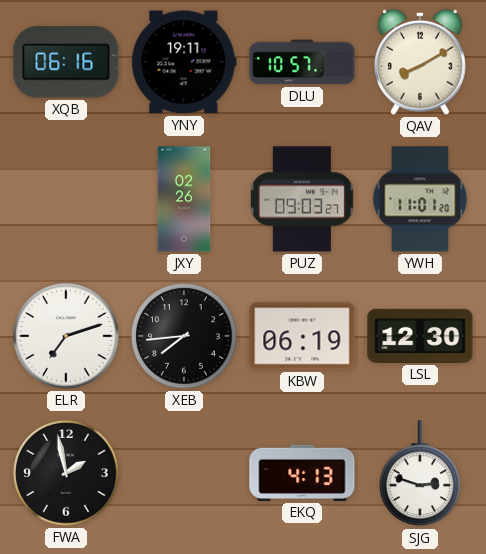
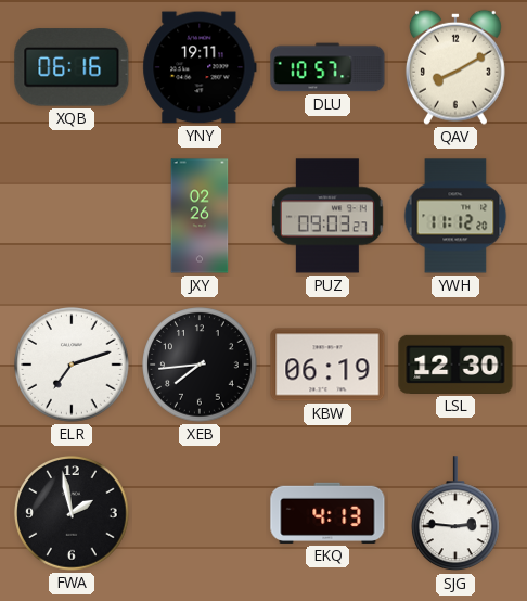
YWH: 11:01 -> 11:12 (455, 216)
SJG: 2:48 -> 2:46 (457, 514)
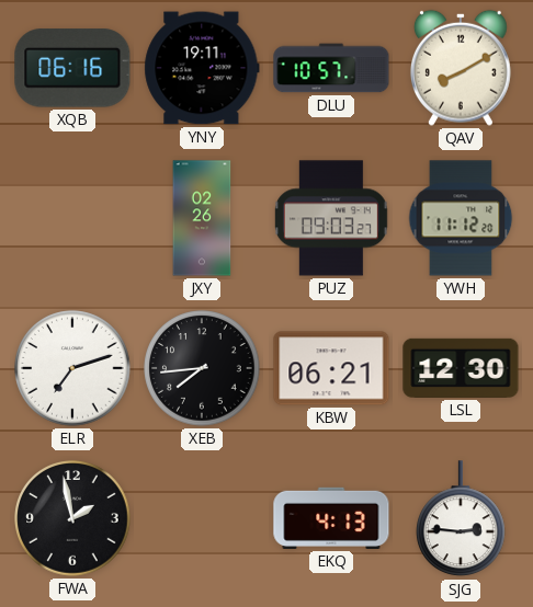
KBW: 06:19 -> 06:21 (331, 368)
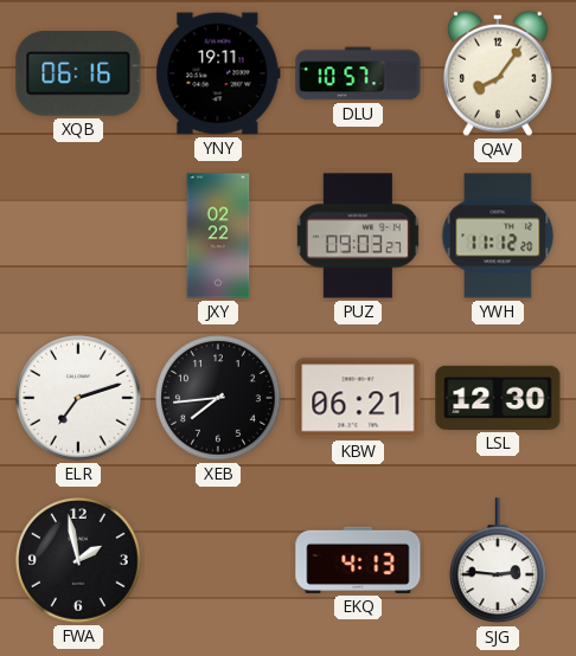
QAV: 8:10 -> 8:06 (498, 73)
JXY: 02:26 -> 02:22 (218, 236)
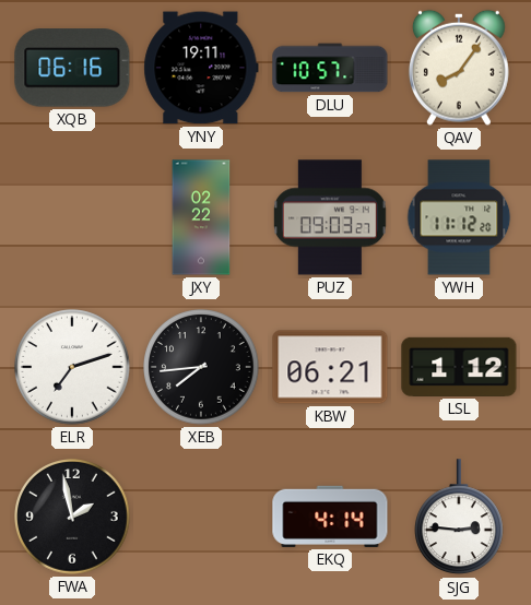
LSL: 12:30 -> 1:12 (459, 367)
EKQ: 4:13 -> 4:14 (330, 517)
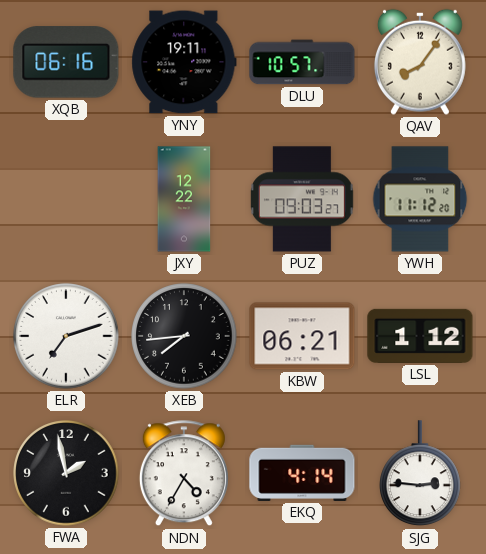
JXY: 02:22 -> 12:22 (184, 199)
NDN: none -> 4:35 (184, 474)
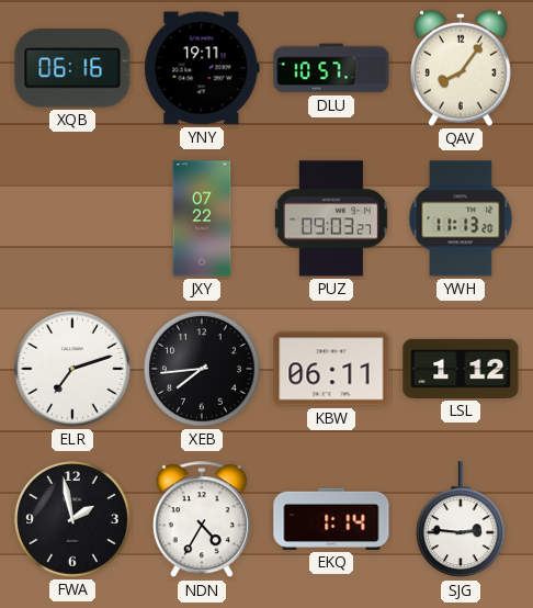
JXY: 12:22 -> 07:22 (202, 218)
YWH: 11:12 -> 11:13 (461, 218)
KBW: 06:21 -> 06:11 (331, 369)
EKQ: 4:14 -> 1:14 (331, 519)
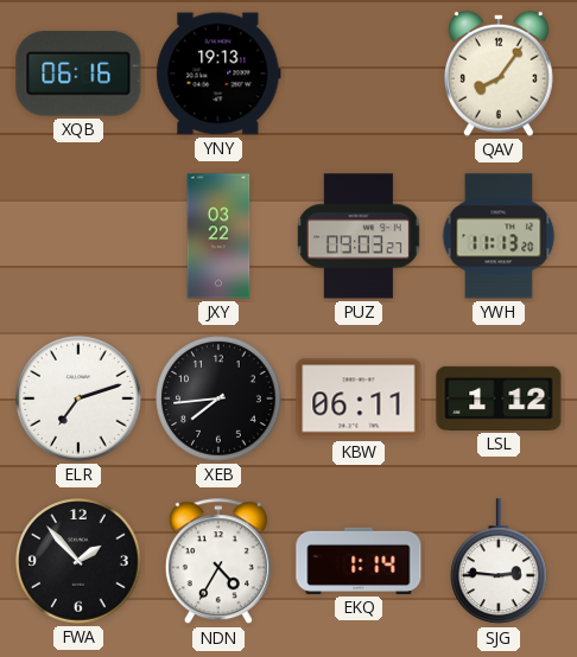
YNY: 19:11 -> 19:13 (218, 74)
DLU: 10:57 -> none (331, 68)
JXY: 07:22 -> 03:22 (218, 236)
FWA: 1:58 -> 1:53 (78, 561)
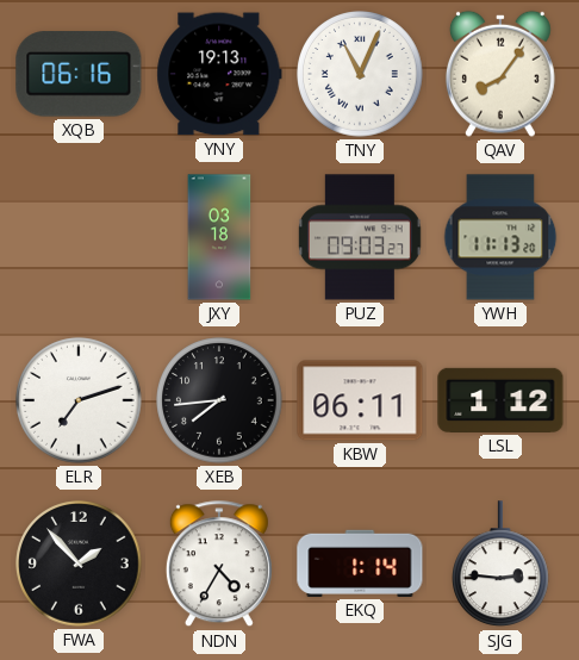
TNY: none -> 11:04 (360, 74)
JXY: 03:22 -> 03:18 (219, 237)
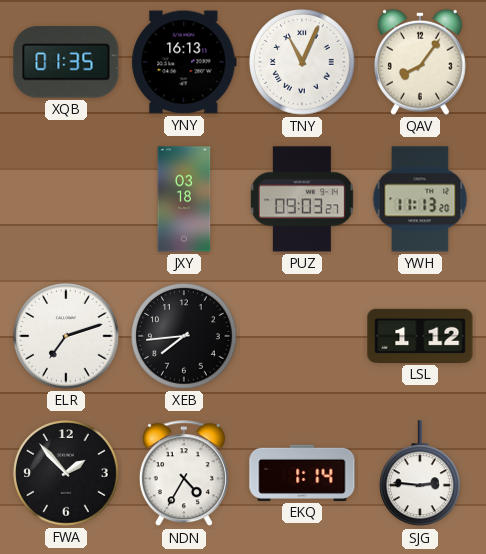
XQB: 06:16 -> 01:35 (66, 62)
YNY: 19:13 -> 16:13 (184, 62)
KBW: 06:11 -> none (360, 400)
